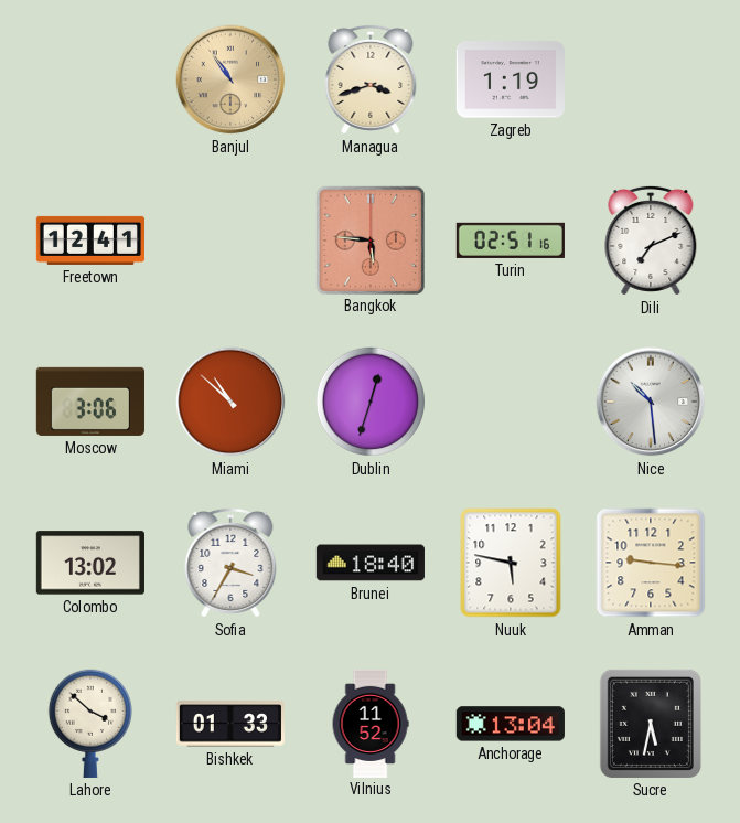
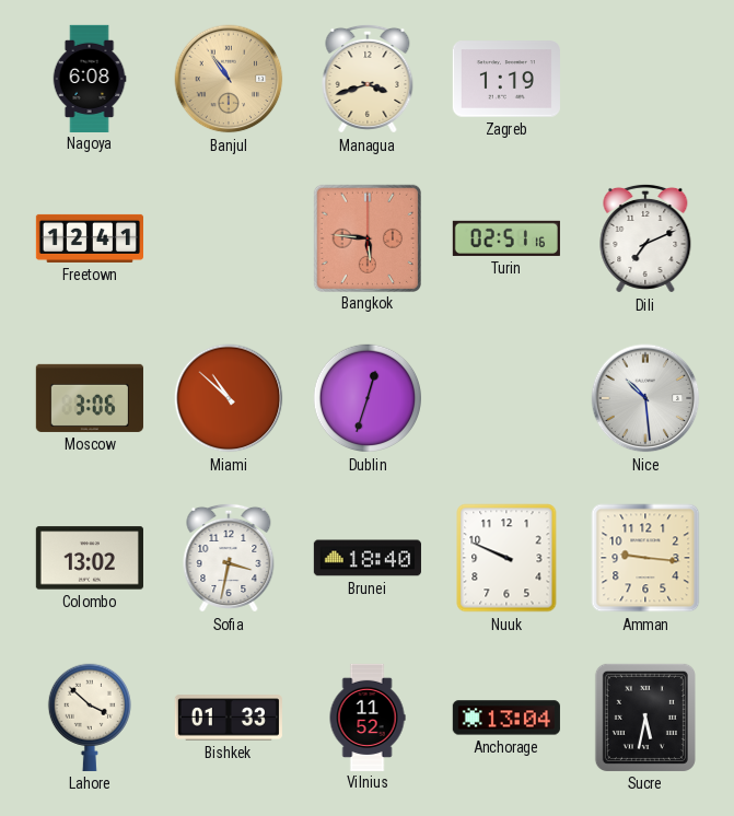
Nagoya: none -> 6:08 (90, 78)
Sofia: 3:35 -> 3:32 (229, 558)
Nuuk: 5:47 -> 9:49 (506, 558)
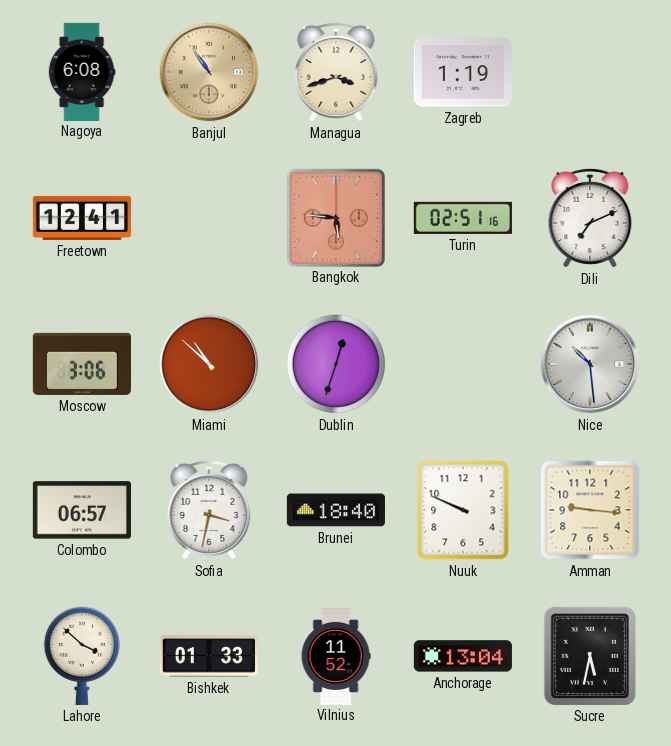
Colombo: 13:02 -> 06:57 (82, 510)
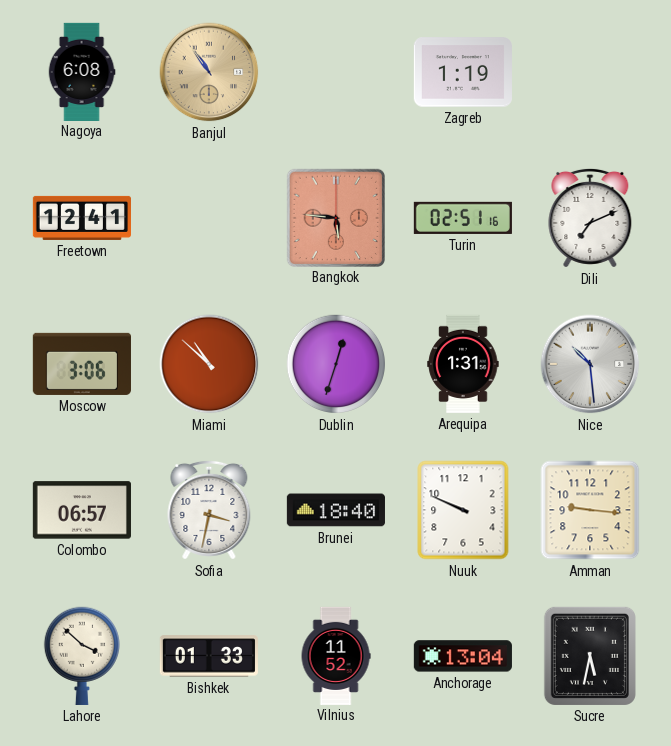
Managua: 3:42 -> none (336, 72)
Arequipa: none -> 1:31 (463, 364)
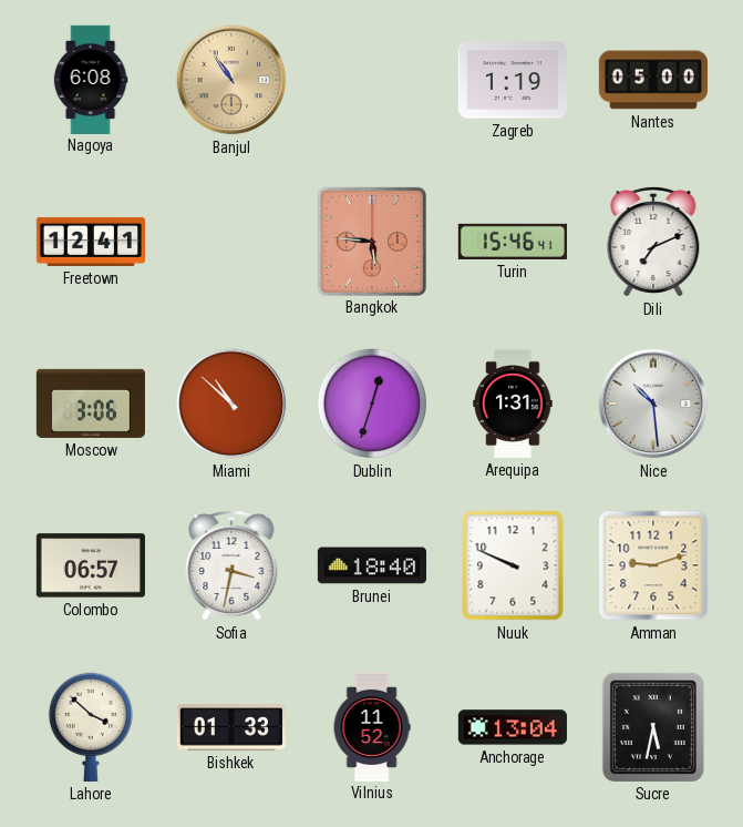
Nantes: none -> 05:00 (653, 80)
Turin: 02:51 -> 15:46 (513, 242)
Amman: 9:16 -> 9:12 (653, 565)
